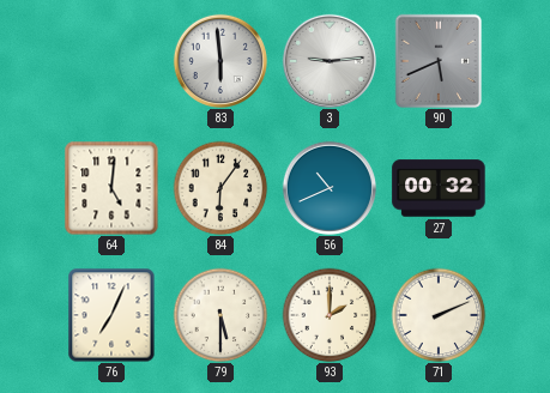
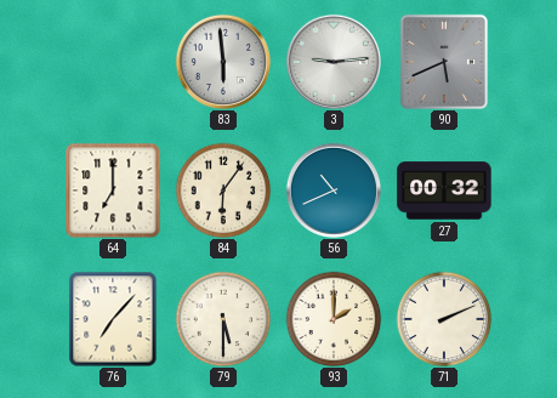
64: 5:01 -> 7:00 (113, 191)
76: 7:04 -> 7:07 (113, 319)
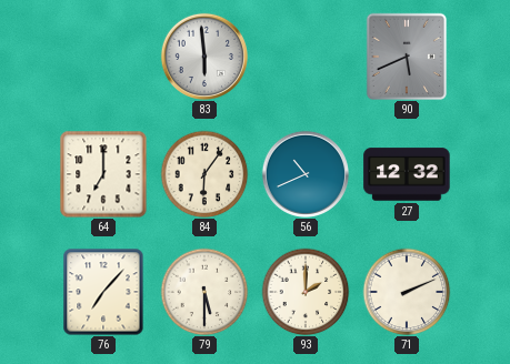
3: 9:14 -> none (333, 61)
27: 00:32 -> 12:32 (407, 174)
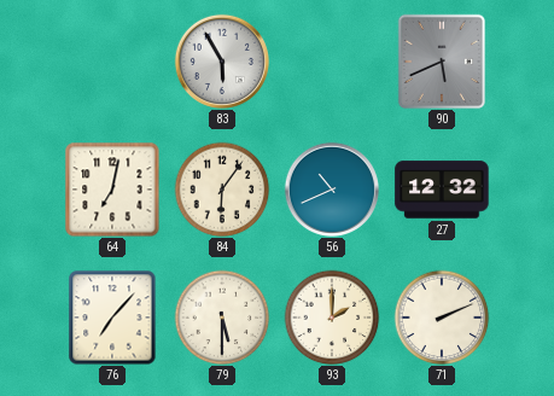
83: 5:59 -> 5:55 (221, 60)
64: 7:00 -> 7:02 (112, 190)
